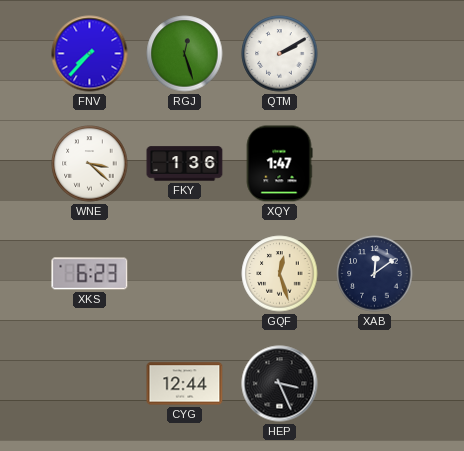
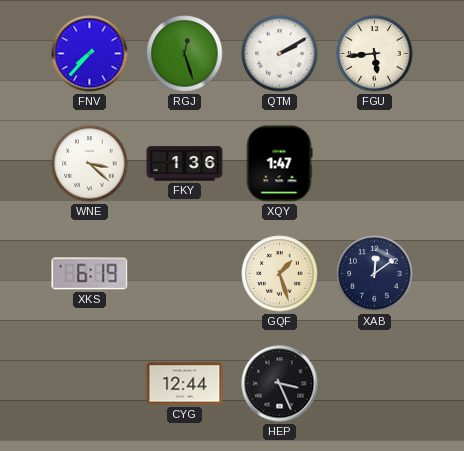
FGU: none -> 5:44 (375, 54)
XKS: 6:23 -> 6:19 (90, 274)
GQF: 12:27 -> 1:27 (280, 274)
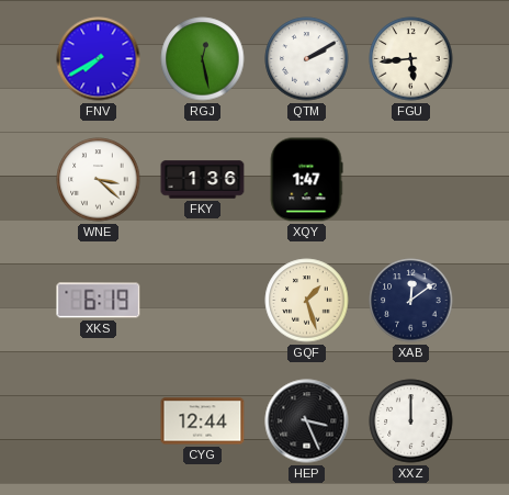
FNV: 7:37 -> 7:40 (99, 59)
RGJ: 12:27 -> 12:28 (203, 59)
XXZ: none -> 12:00 (411, 421)
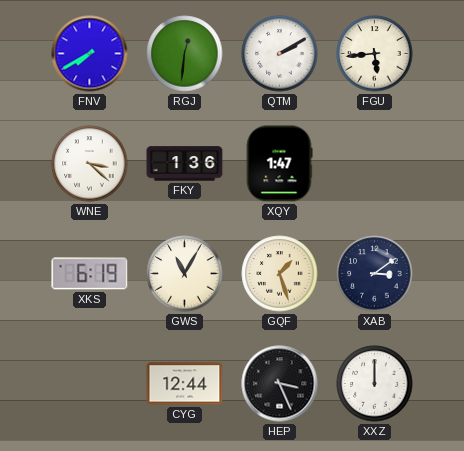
RGJ: 12:28 -> 12:31 (185, 54)
GWS: none -> 11:05 (185, 274)
XAB: 12:09 -> 3:09 (375, 274)
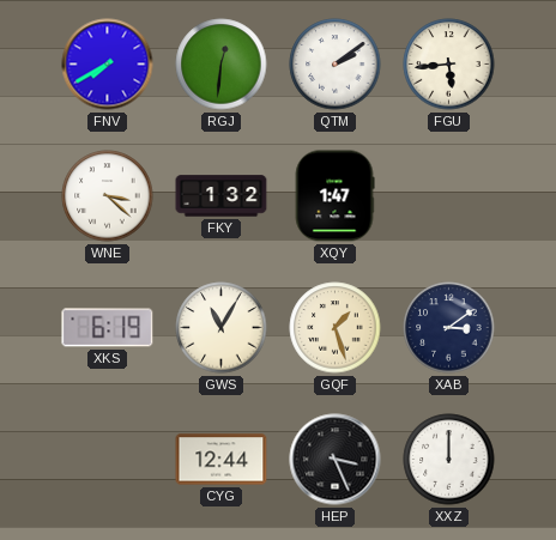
QTM: 2:10 -> 2:09 (336, 65)
FKY: 1:36 -> 1:32 (222, 196)
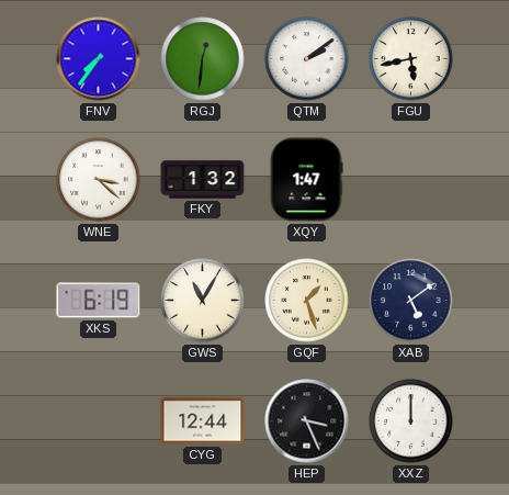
FNV: 7:40 -> 7:36 (99, 59)
FGU: 5:44 -> 5:43 (411, 59)
XAB: 3:09 -> 5:09 (411, 301)
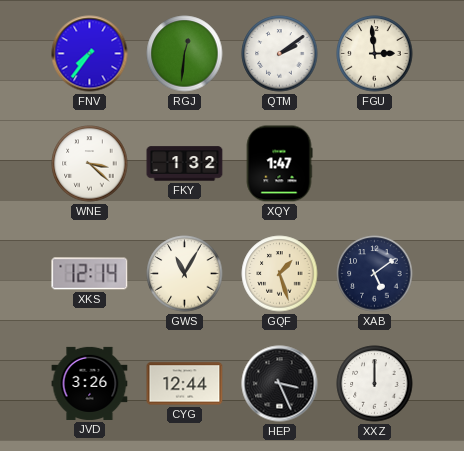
FGU: 5:43 -> 2:59 (375, 54)
XKS: 6:19 -> 12:14 (90, 274)
JVD: none -> 3:26 (90, 383)
